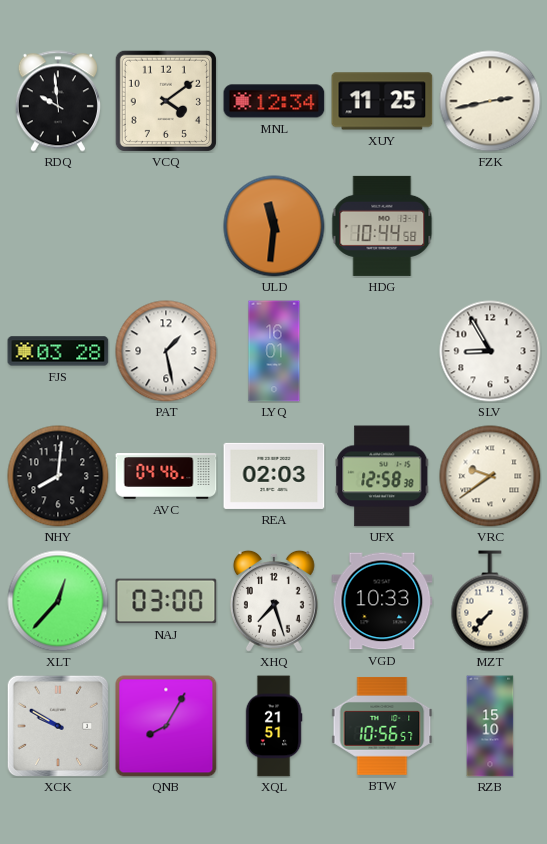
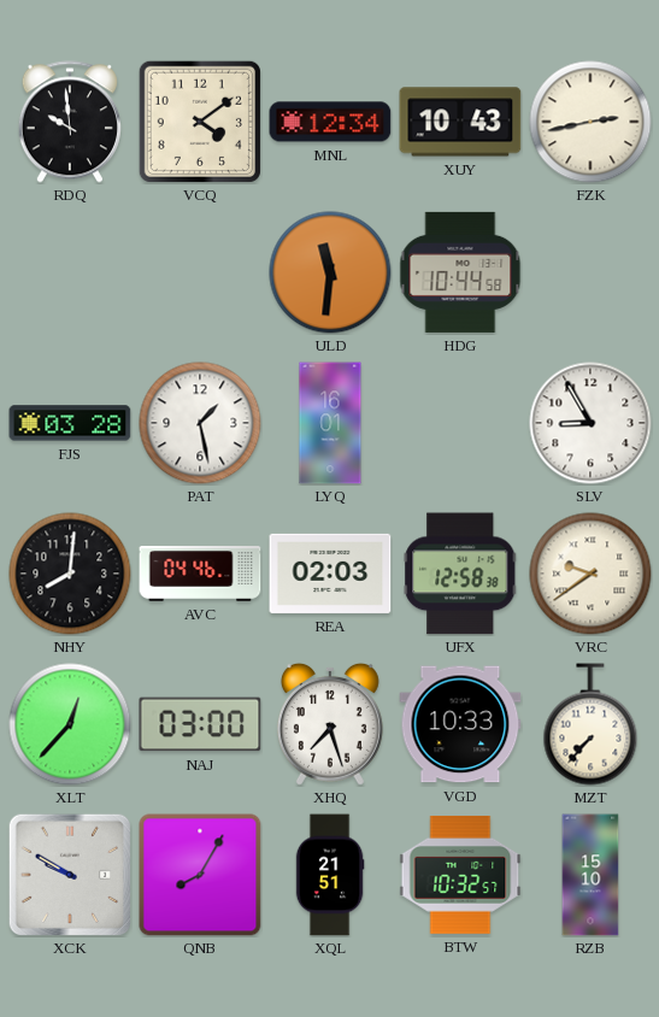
XUY: 11:25 -> 10:43 (460, 122)
BTW: 10:56 -> 10:32 (460, 875)
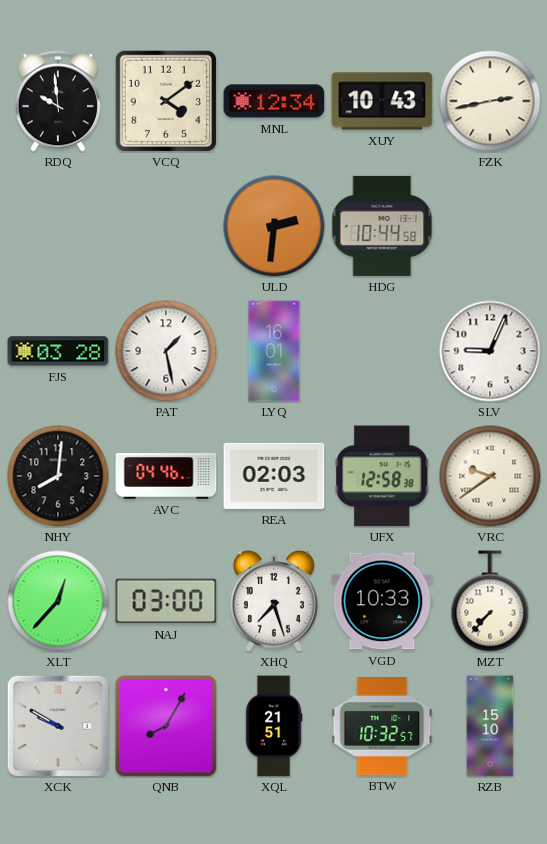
ULD: 11:31 -> 2:31 (274, 226)
SLV: 8:55 -> 9:04 (490, 351)
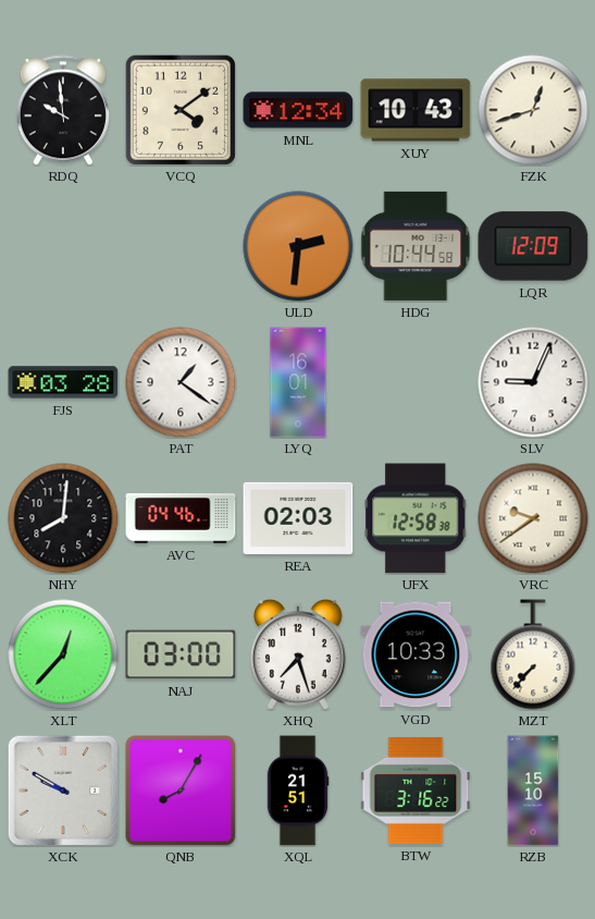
FZK: 2:43 -> 12:42 (533, 110)
LQR: none -> 12:09 (533, 246)
PAT: 1:28 -> 1:21 (181, 382)
BTW: 10:32 -> 3:16 (416, 791)
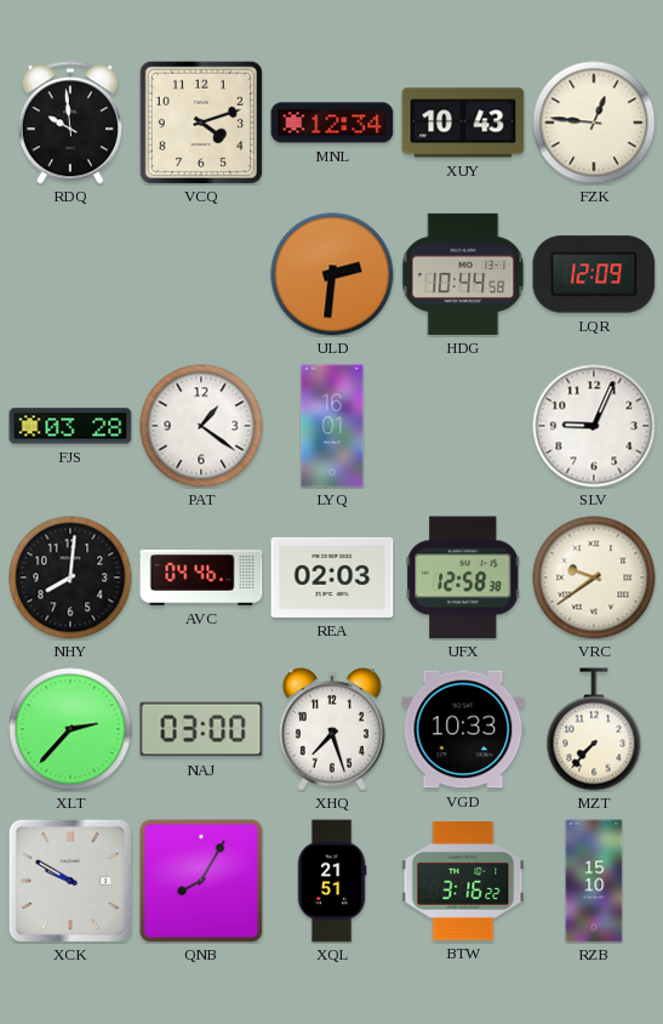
VCQ: 4:09 -> 4:12 (201, 123)
FZK: 12:42 -> 12:46 (594, 123)
XLT: 12:37 -> 2:37 (70, 729)
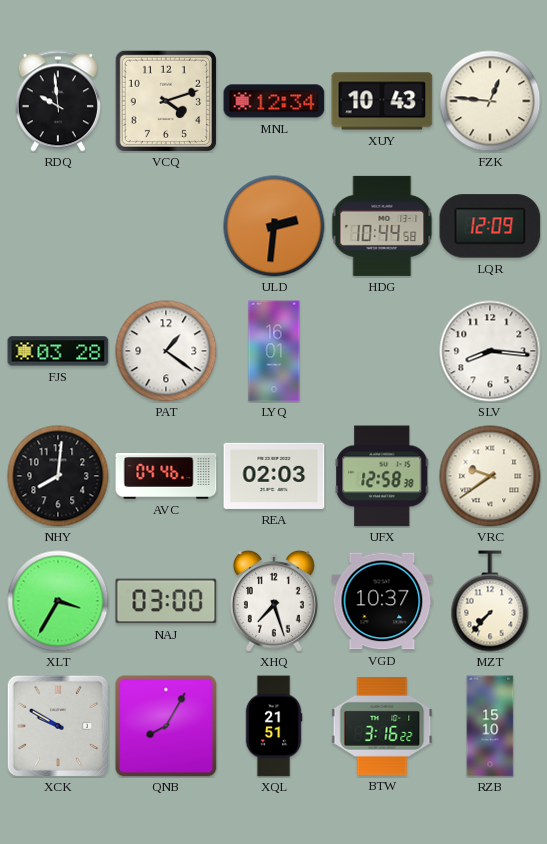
SLV: 9:04 -> 8:16 (490, 351)
XLT: 2:37 -> 3:35 (58, 601)
VGD: 10:33 -> 10:37 (382, 601)
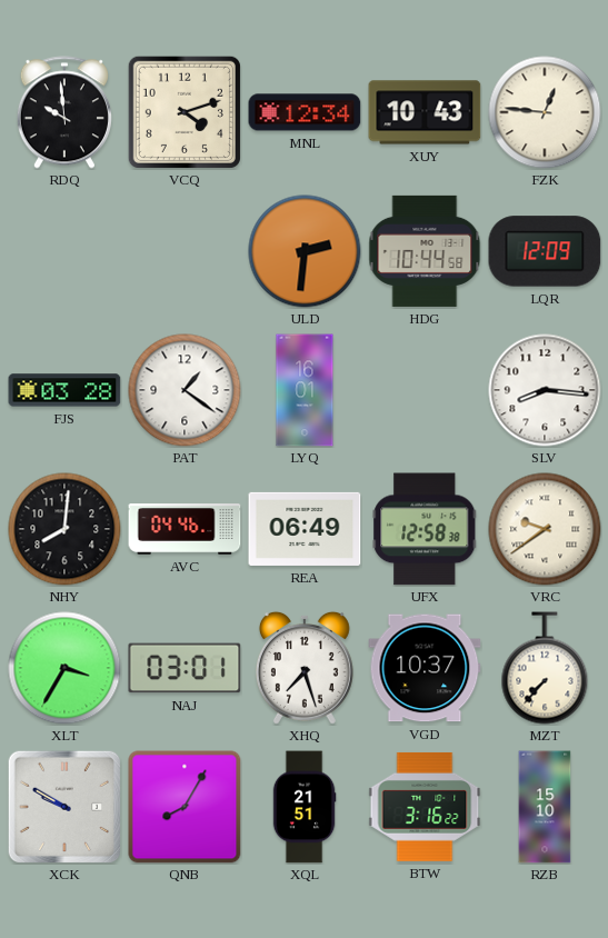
REA: 02:03 -> 06:49 (305, 529)
NAJ: 03:00 -> 03:01 (185, 668)
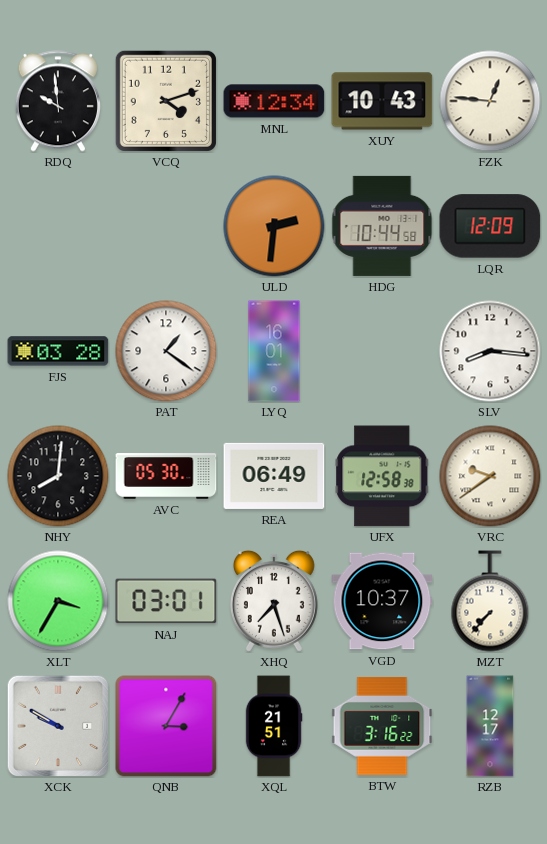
AVC: 04:46 -> 05:30 (166, 476)
QNB: 8:05 -> 3:05 (166, 726)
RZB: 15:10 -> 12:17 (490, 726)
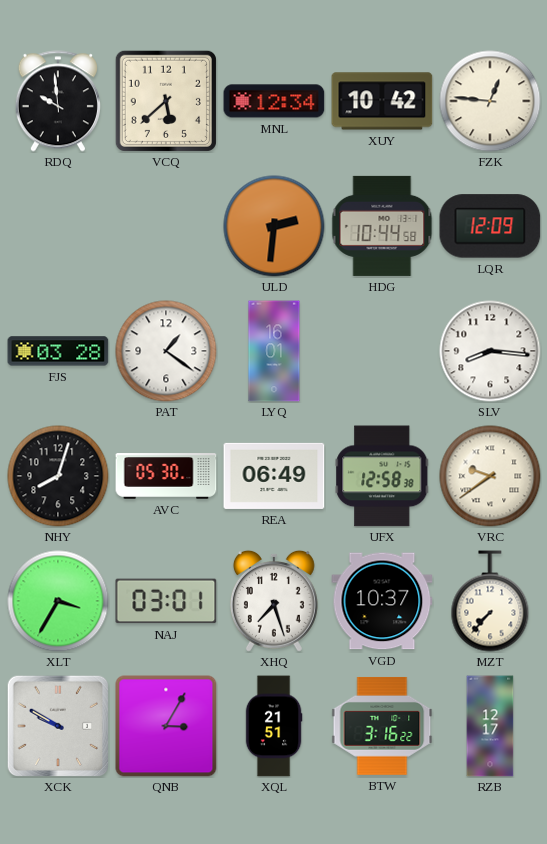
VCQ: 4:12 -> 5:38 (166, 101)
XUY: 10:43 -> 10:42 (382, 101)
NHY: 8:01 -> 8:03 (58, 476)
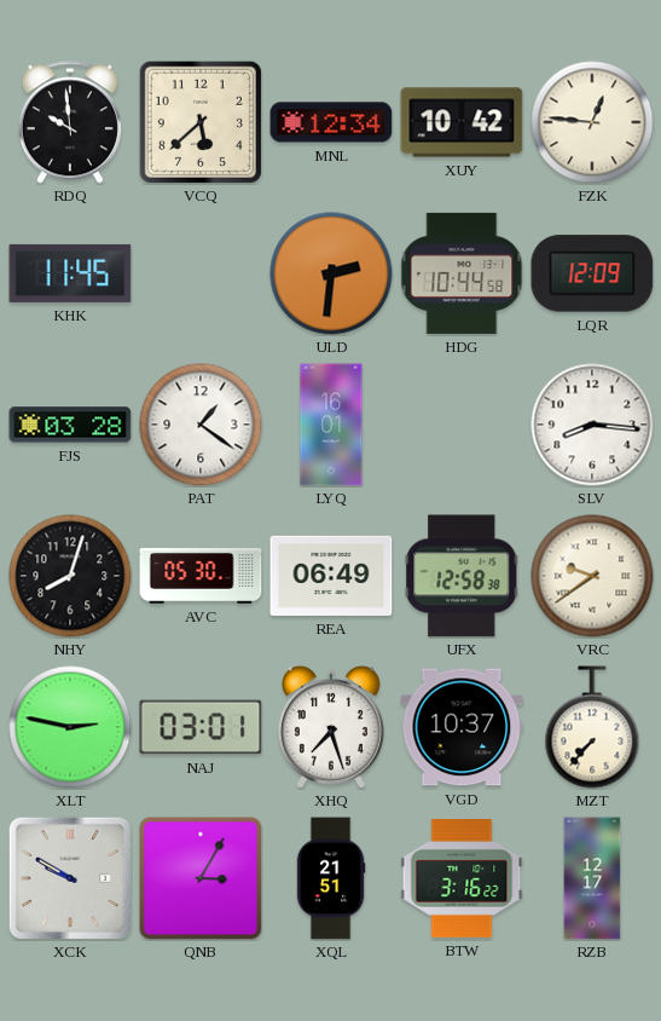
KHK: none -> 11:45 (70, 273)
XLT: 3:35 -> 2:47 (70, 727)
